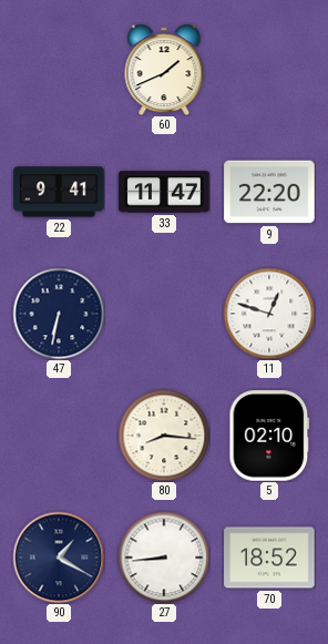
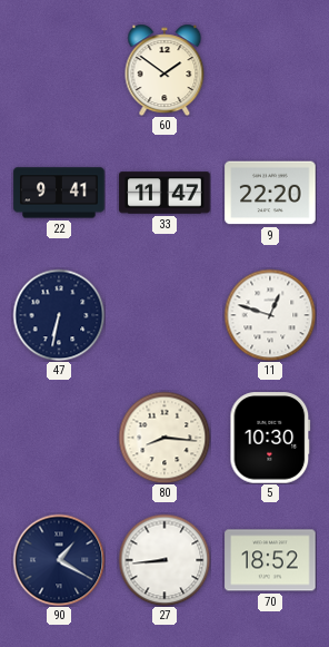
60: 1:41 -> 1:51 (164, 70)
5: 02:10 -> 10:30 (270, 438)
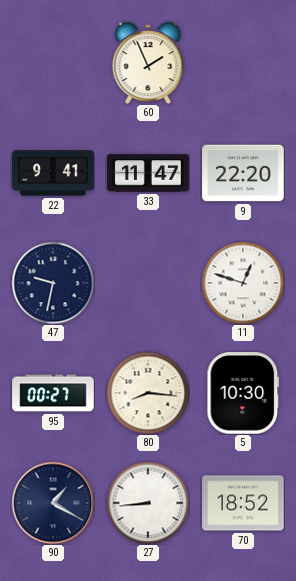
60: 1:51 -> 1:56 (148, 63)
47: 6:32 -> 9:32 (53, 283)
95: none -> 00:27 (53, 393)
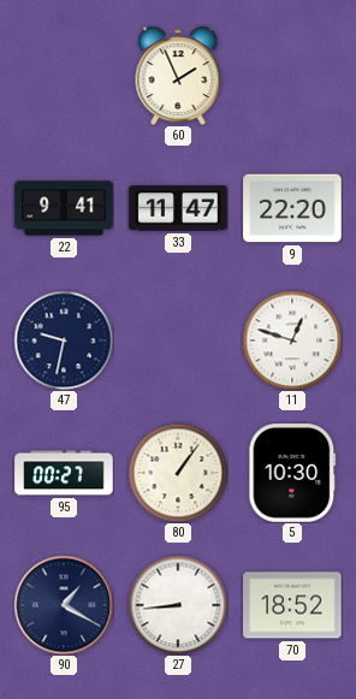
80: 8:16 -> 1:06 (178, 473)
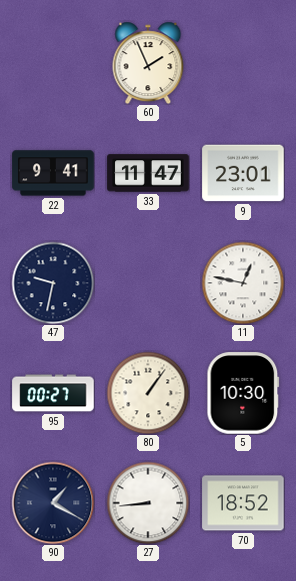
9: 22:20 -> 23:01 (243, 173)
11: 12:48 -> 12:47 (243, 283)
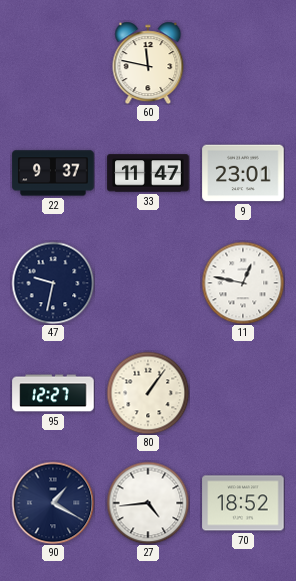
60: 1:56 -> 11:47 (148, 63)
22: 9:41 -> 9:37 (53, 173)
95: 00:27 -> 12:27 (53, 393)
5: 10:30 -> none (243, 393)
27: 8:44 -> 4:44 (148, 503)
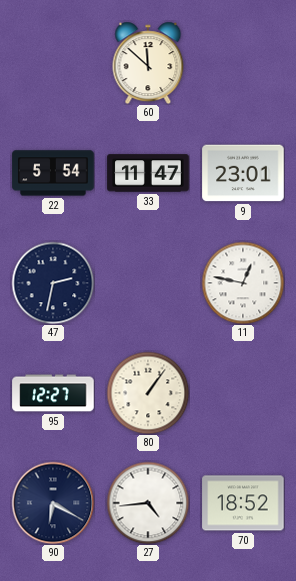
60: 11:47 -> 11:52 (148, 63)
22: 9:37 -> 5:54 (53, 173)
47: 9:32 -> 2:32 (53, 283)
90: 1:20 -> 6:20 (53, 503)
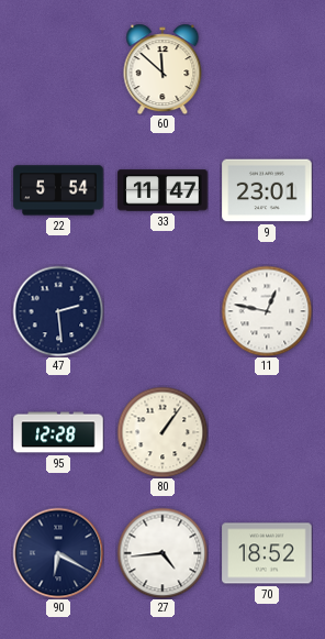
47: 2:32 -> 2:29 (58, 311)
95: 12:27 -> 12:28 (58, 432)
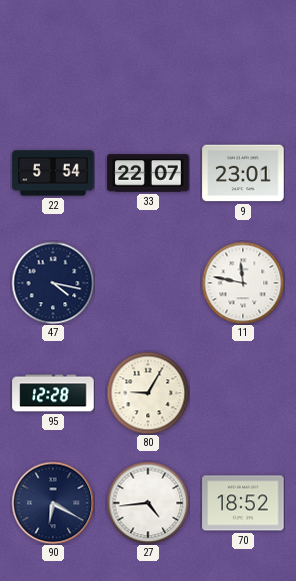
60: 11:52 -> none (162, 69)
33: 11:47 -> 22:07 (148, 173)
47: 2:29 -> 4:17 (53, 283)
11: 12:47 -> 11:47 (243, 283)
80: 1:06 -> 9:05 (148, 393)
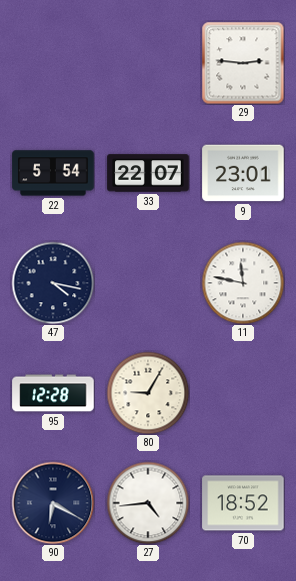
29: none -> 2:46 (243, 63)
